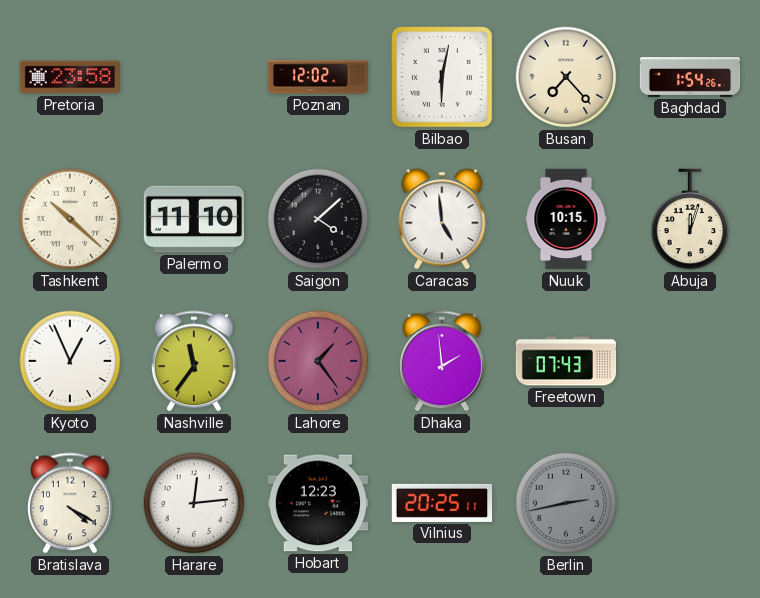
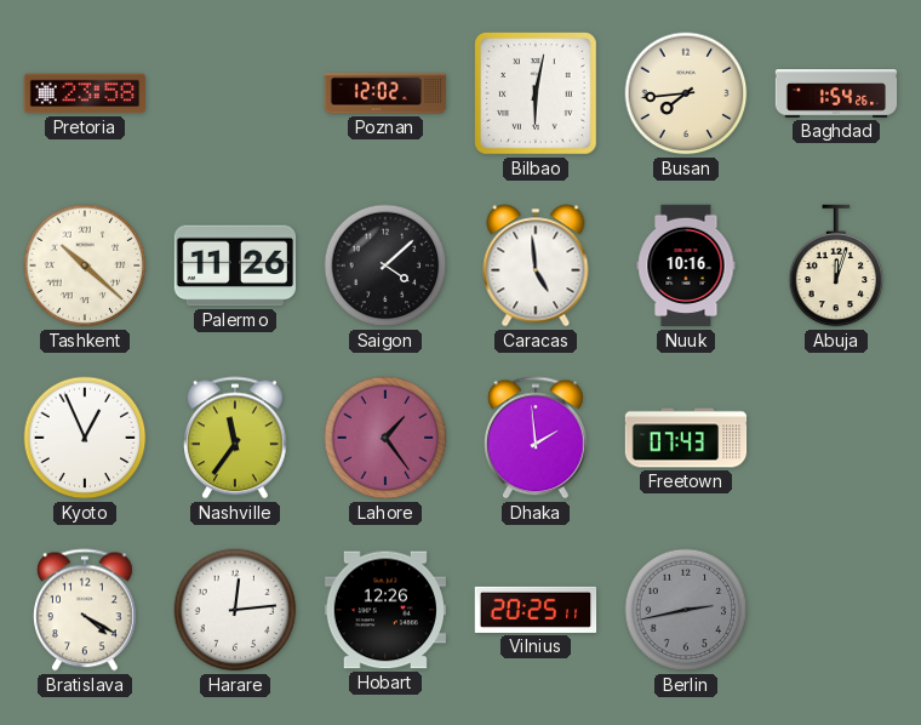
Busan: 7:23 -> 7:44 (686, 93)
Palermo: 11:10 -> 11:26 (234, 266)
Nuuk: 10:15 -> 10:16 (686, 266)
Hobart: 12:23 -> 12:26 (384, 610)
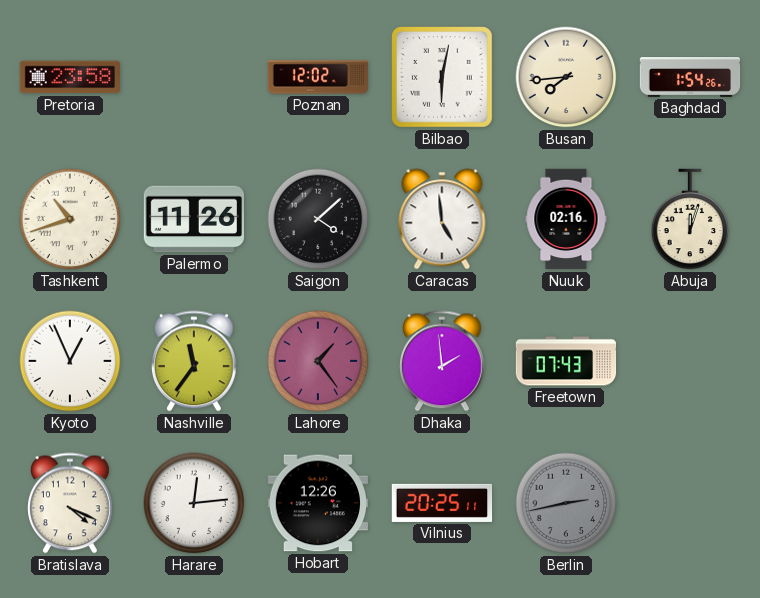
Tashkent: 10:22 -> 10:42 (70, 219)
Nuuk: 10:16 -> 02:16 (566, 219)
Bratislava: 4:20 -> 4:19 (71, 503)
